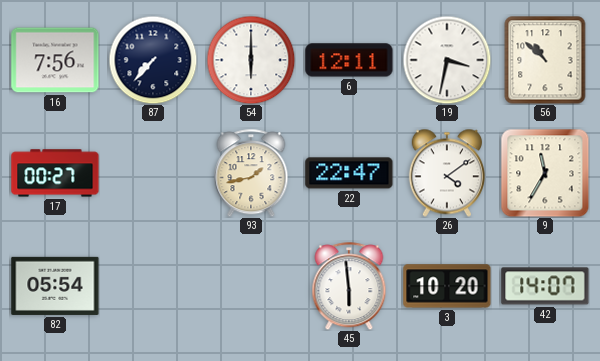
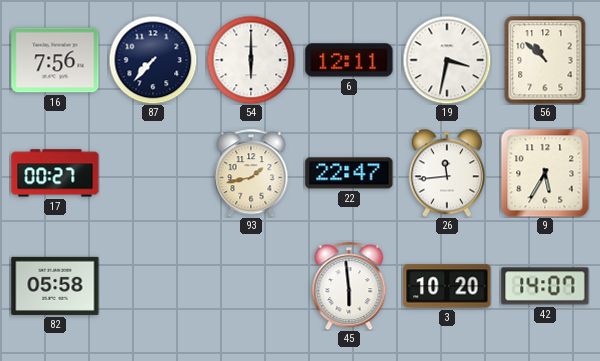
26: 4:09 -> 11:44 (447, 173)
9: 11:35 -> 5:35 (545, 173)
82: 05:54 -> 05:58 (55, 286)
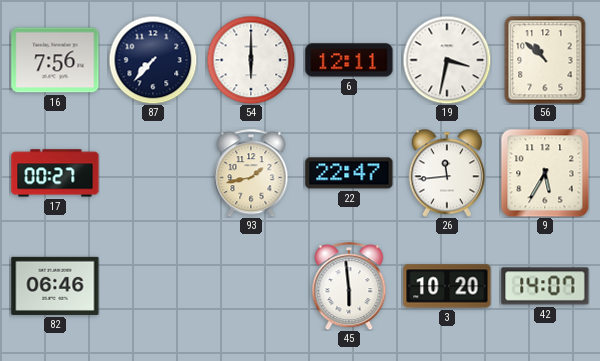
82: 05:58 -> 06:46 (55, 286)
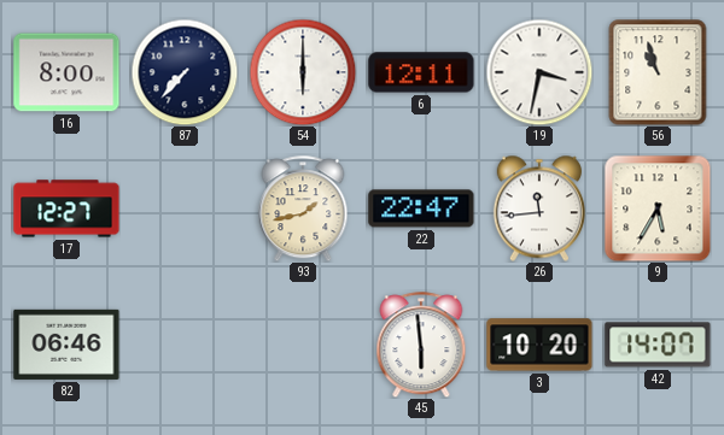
16: 7:56 -> 8:00 (66, 72)
56: 10:52 -> 10:57 (658, 72)
17: 00:27 -> 12:27 (66, 208)
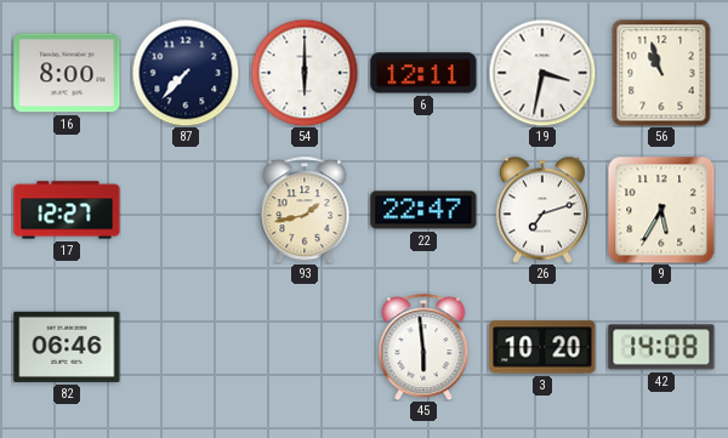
26: 11:44 -> 7:12 (542, 210)
42: 14:07 -> 14:08 (661, 347)
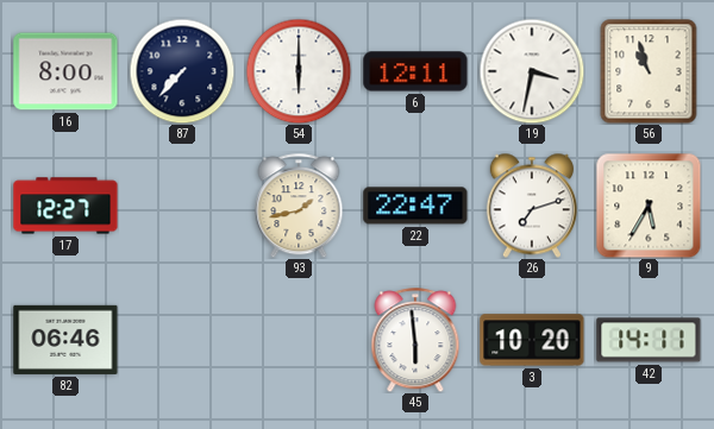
42: 14:08 -> 14:11 (649, 340)
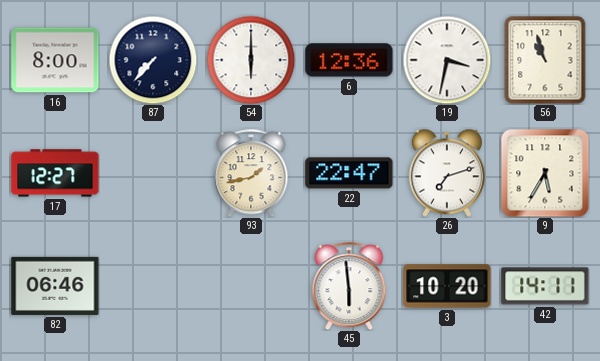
6: 12:11 -> 12:36 (349, 60)
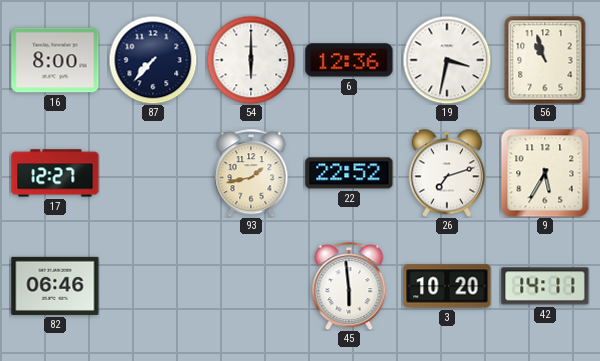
22: 22:47 -> 22:52 (349, 173)
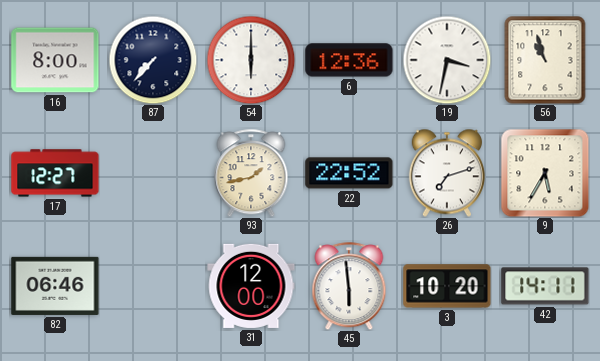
31: none -> 12:00 (251, 286)
